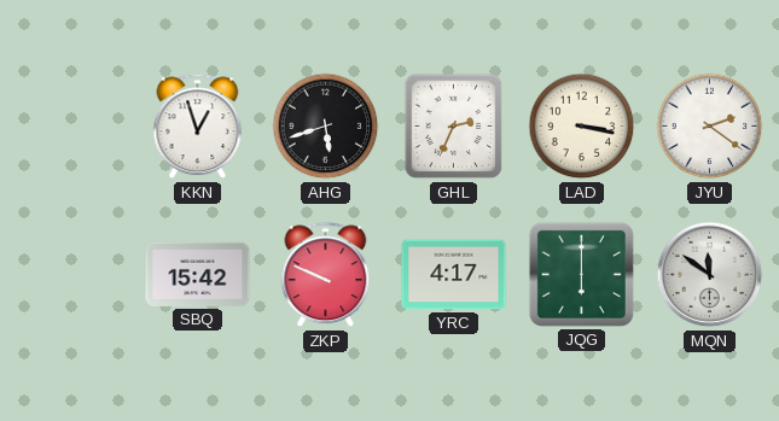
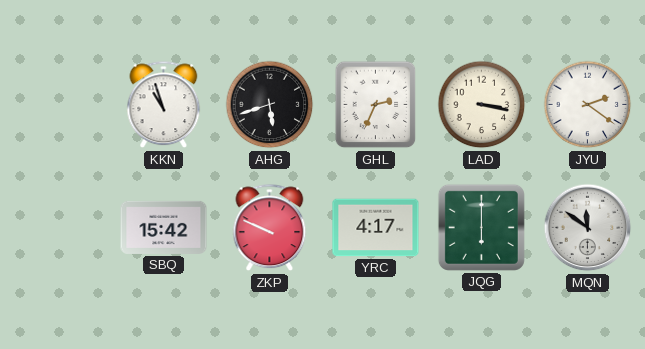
KKN: 12:57 -> 10:57 (164, 105)
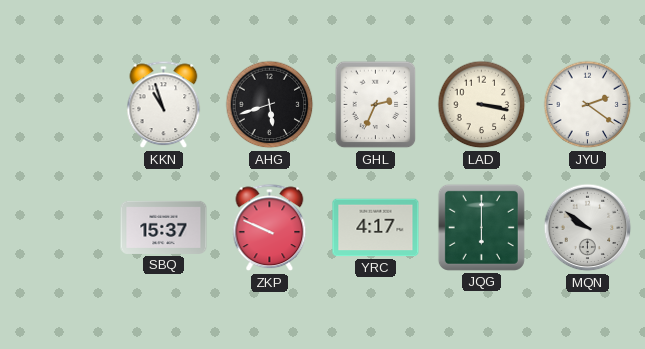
SBQ: 15:42 -> 15:37 (164, 227)
MQN: 11:51 -> 9:51 (588, 228)
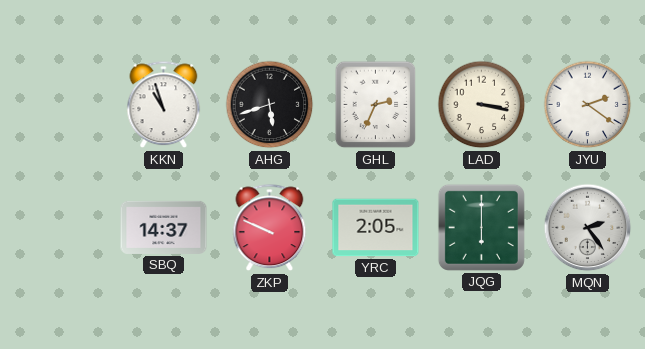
SBQ: 15:37 -> 14:37 (164, 227)
YRC: 4:17 -> 2:05 (376, 228)
MQN: 9:51 -> 2:24 (588, 228)
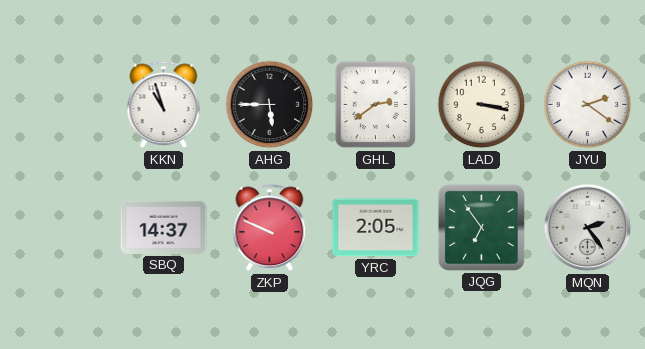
AHG: 5:42 -> 5:45 (270, 105)
GHL: 2:34 -> 2:39 (376, 105)
JQG: 6:00 -> 6:54 (481, 227)
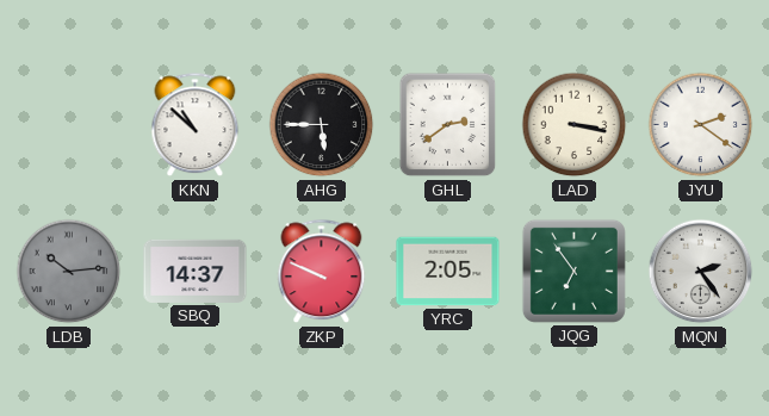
KKN: 10:57 -> 10:52 (196, 125)
LDB: none -> 10:14 (69, 272)
